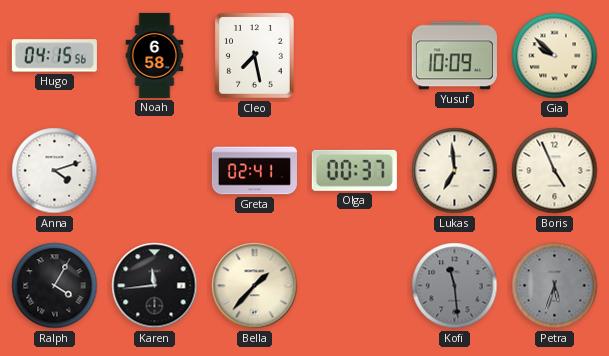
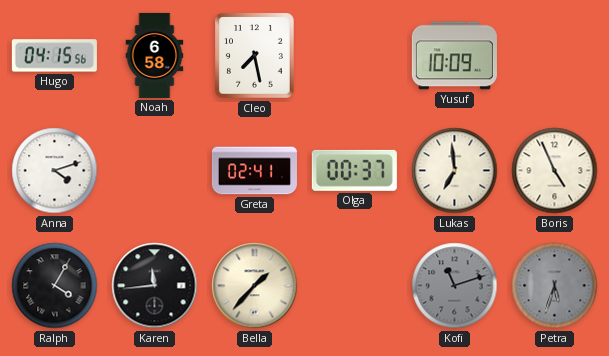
Gia: 9:52 -> none (555, 56)
Kofi: 11:29 -> 11:12 (455, 286)
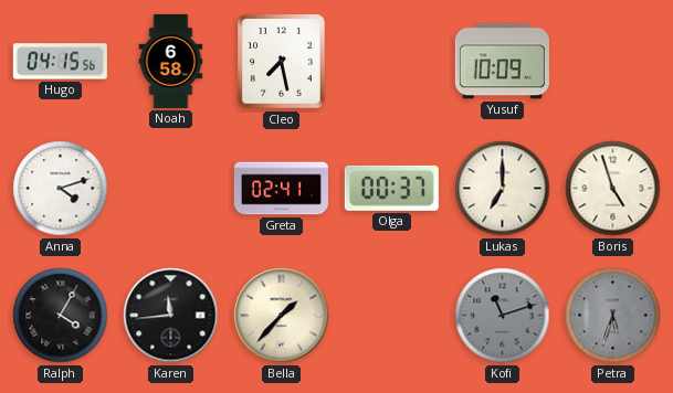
Lukas: 6:59 -> 7:00 (503, 189)
Boris: 4:56 -> 4:57 (613, 189)
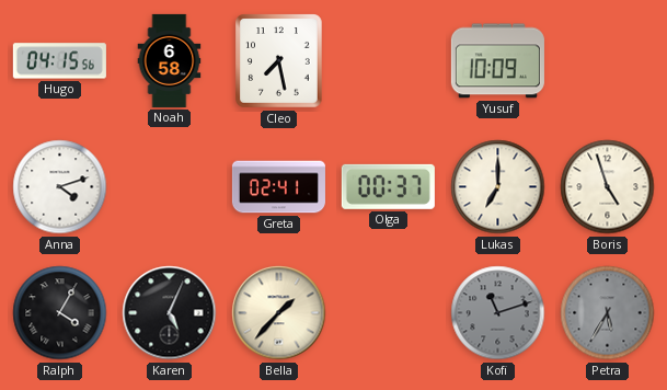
Karen: 11:44 -> 5:04 (170, 313)
Petra: 5:33 -> 5:35 (608, 313)
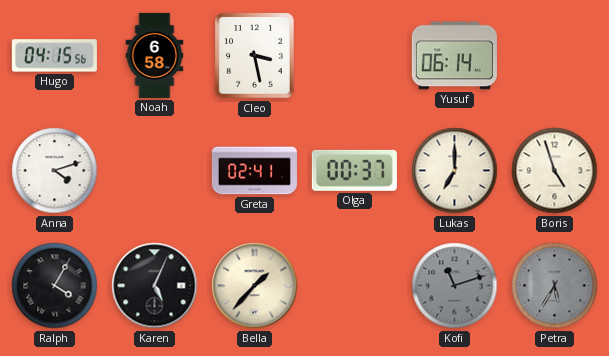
Cleo: 7:28 -> 3:28 (255, 56)
Yusuf: 10:09 -> 06:14 (454, 56)
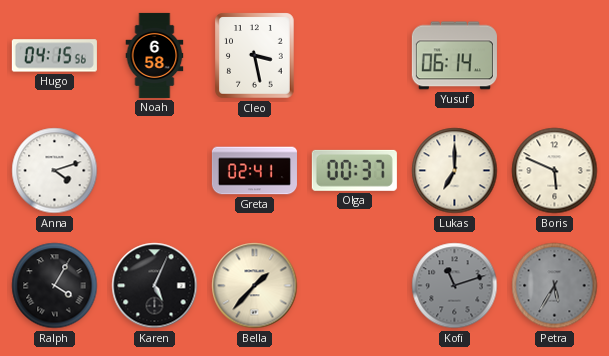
Boris: 4:57 -> 5:49 (555, 171)
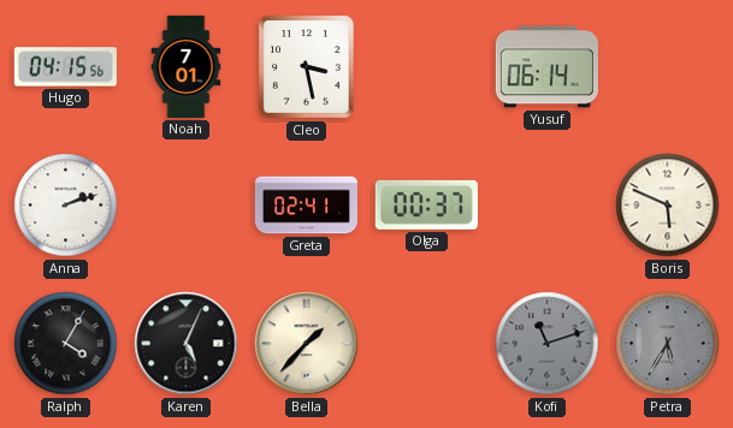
Noah: 6:58 -> 7:01 (187, 66)
Anna: 4:12 -> 2:12 (66, 206)
Lukas: 7:00 -> none (455, 171)
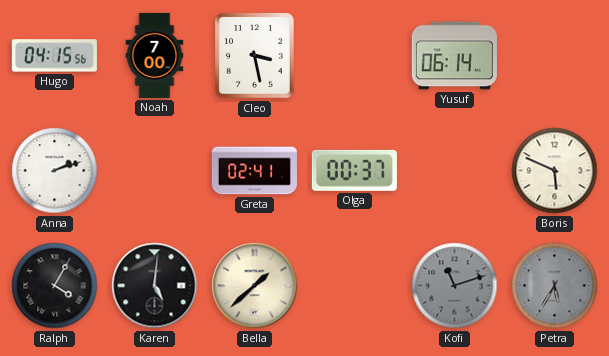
Noah: 7:01 -> 7:00 (155, 55)
Karen: 5:04 -> 5:01 (155, 286)
Bella: 1:37 -> 1:38 (255, 286)
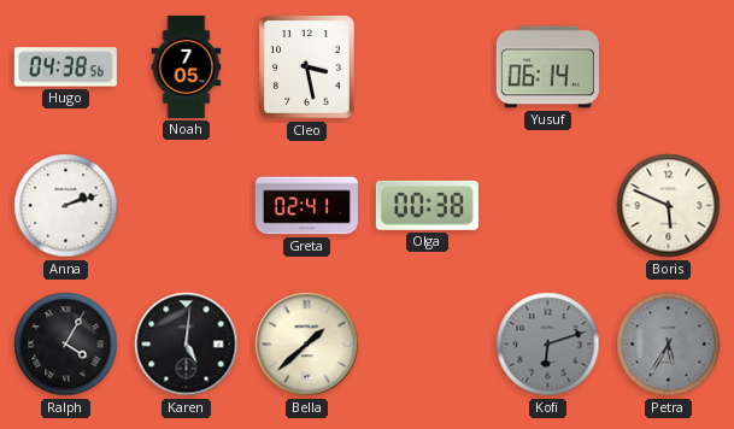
Hugo: 04:15 -> 04:38 (65, 67)
Noah: 7:00 -> 7:05 (187, 66)
Olga: 00:37 -> 00:38 (427, 205)
Kofi: 11:12 -> 6:12 (548, 345)
